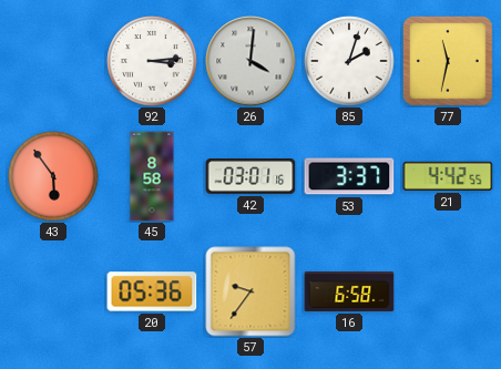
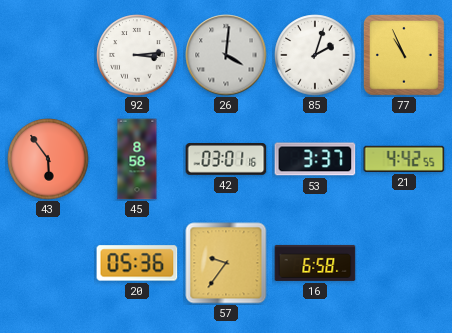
77: 11:32 -> 10:56 (405, 56)
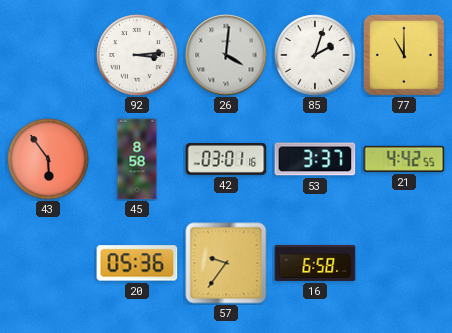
77: 10:56 -> 11:00 (405, 56)
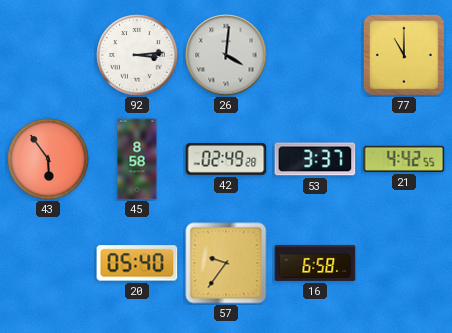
85: 2:03 -> none (315, 55)
42: 03:01 -> 02:49 (226, 160)
20: 05:36 -> 05:40 (137, 263)
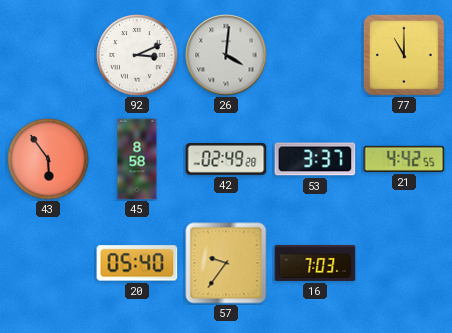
92: 3:14 -> 3:11 (137, 55)
16: 6:58 -> 7:03 (315, 263)
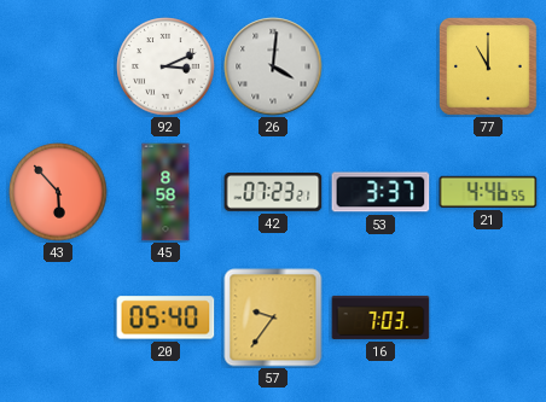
43: 5:54 -> 5:53 (58, 192)
42: 02:49 -> 07:23 (273, 193)
21: 4:42 -> 4:46 (488, 192)
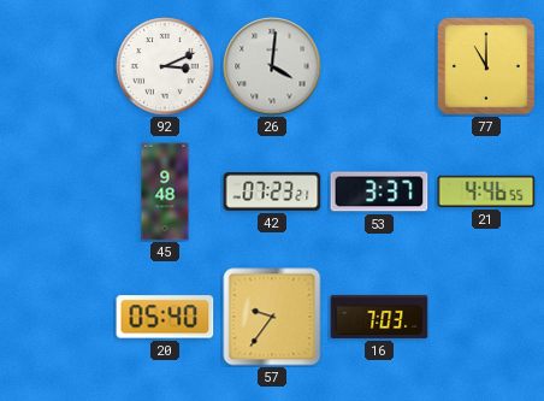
43: 5:53 -> none (58, 192)
45: 8:58 -> 9:48 (165, 191)
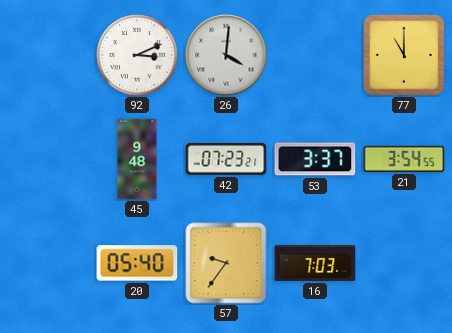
21: 4:46 -> 3:54 (404, 159)
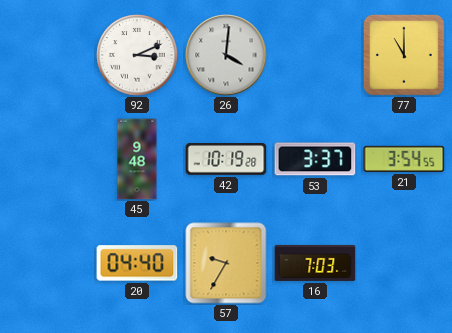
42: 07:23 -> 10:19 (226, 160)
20: 05:40 -> 04:40 (137, 263)
57: 9:36 -> 9:35 (226, 263)
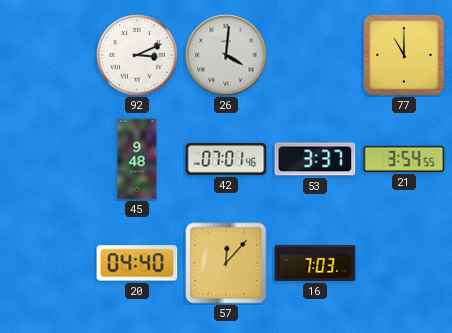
42: 10:19 -> 07:01 (226, 160)
57: 9:35 -> 12:07 (226, 263)
